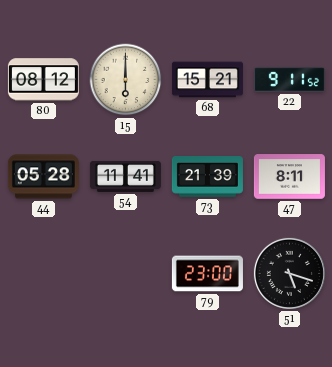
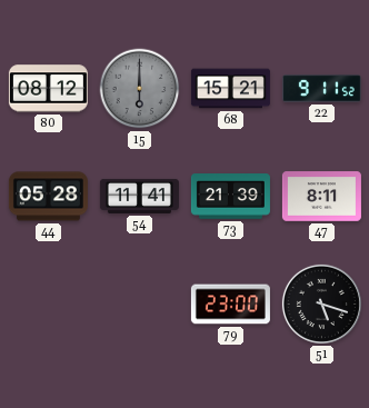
15 dial: cream -> grey (140, 89)
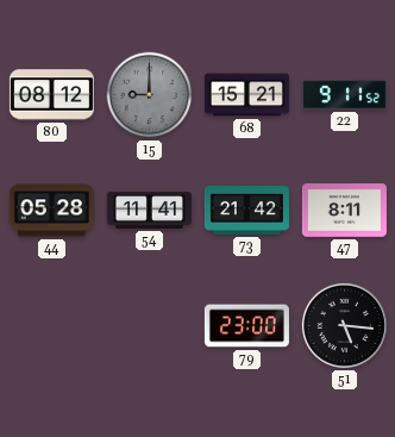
15: 6:00 -> 9:00 (150, 95)
73: 21:39 -> 21:42 (246, 211)
51: 5:18 -> 5:16 (344, 325)
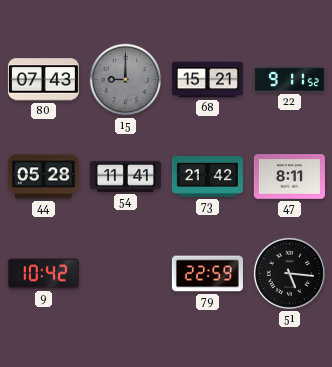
80: 08:12 -> 07:43 (43, 80)
9: none -> 10:42 (43, 274)
79: 23:00 -> 22:59 (207, 274)
